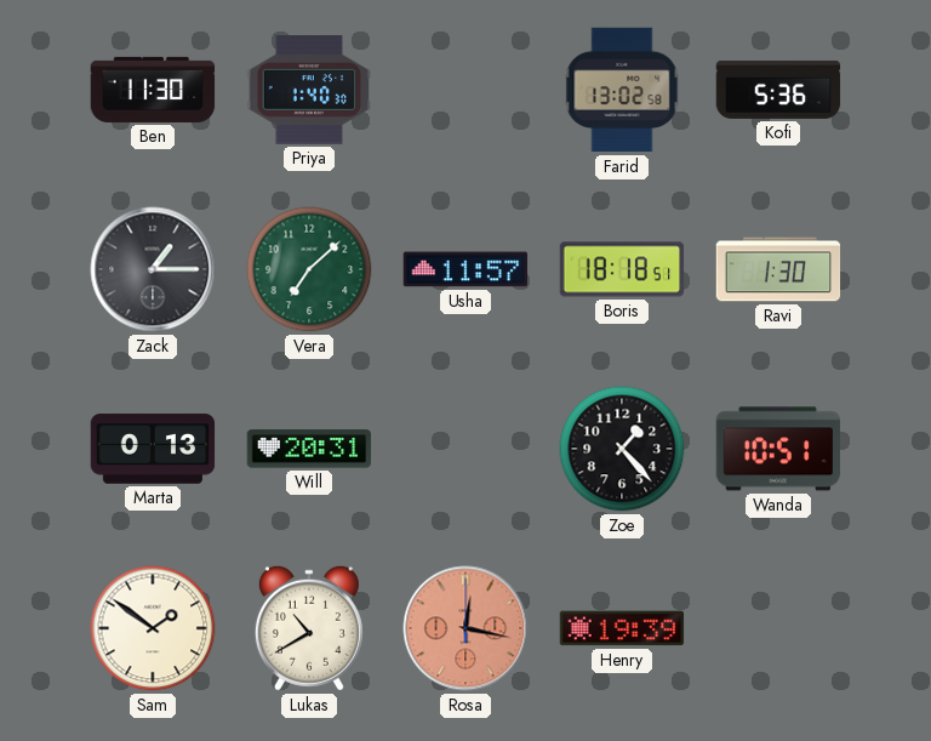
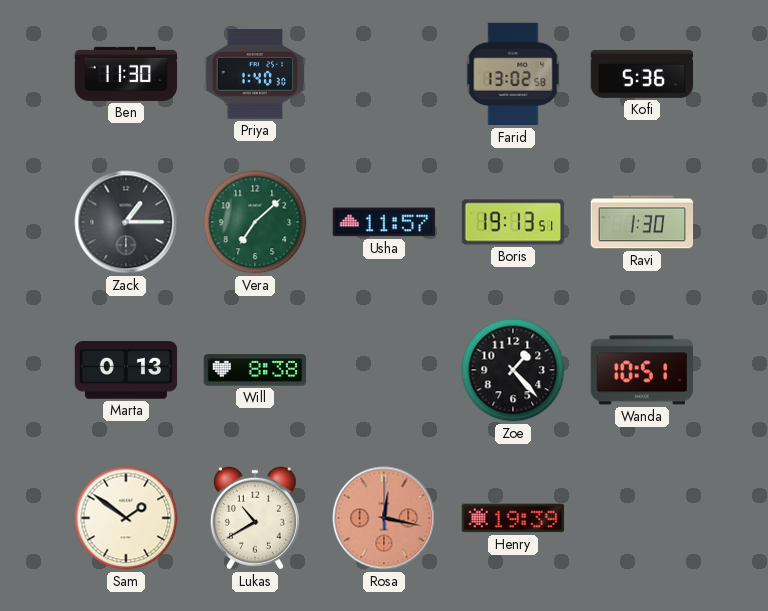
Boris: 18:18 -> 19:13 (513, 222)
Will: 20:31 -> 8:38 (255, 370)
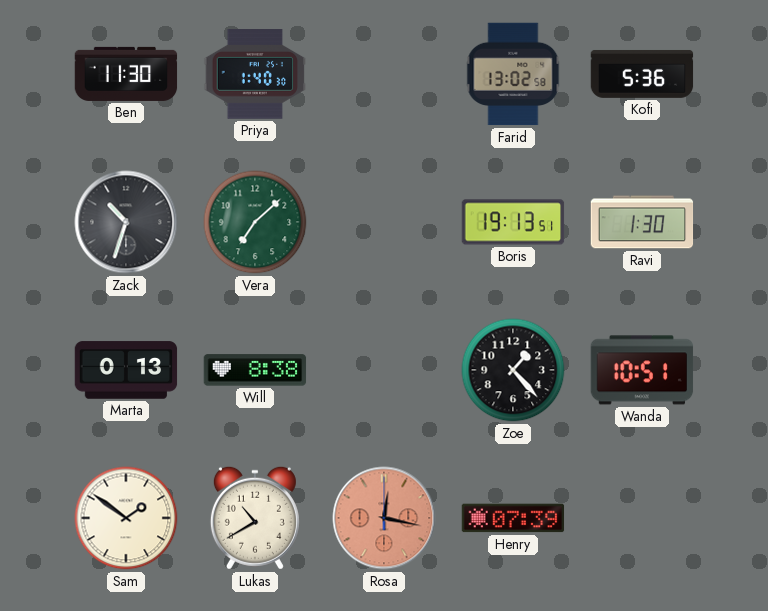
Zack: 1:15 -> 10:33 (126, 222)
Usha: 11:57 -> none (384, 222)
Henry: 19:39 -> 07:39 (513, 518)
